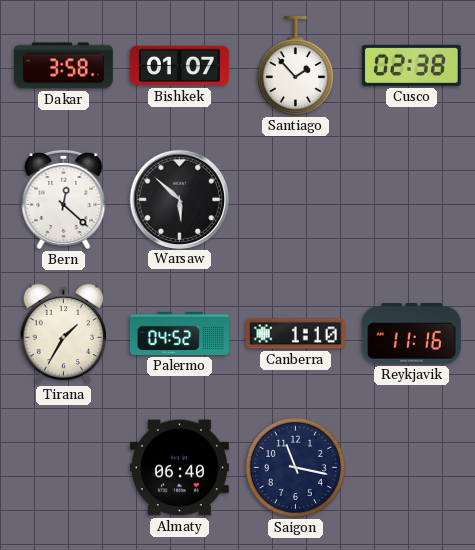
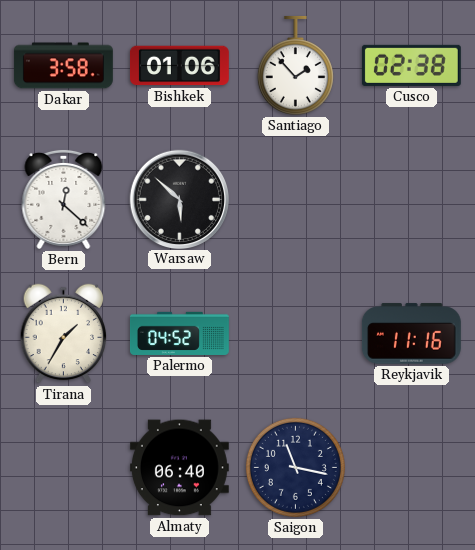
Bishkek: 01:07 -> 01:06 (179, 66)
Canberra: 1:10 -> none (295, 334)
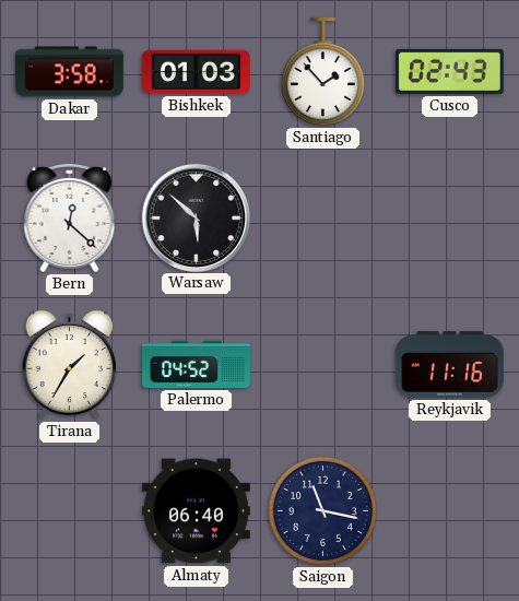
Bishkek: 01:06 -> 01:03 (196, 72)
Cusco: 02:38 -> 02:43 (449, 71)
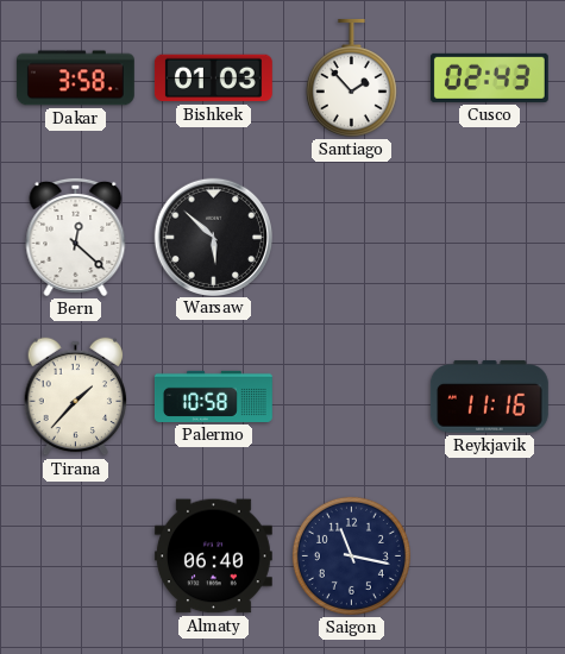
Tirana: 1:35 -> 1:37 (76, 397)
Palermo: 04:52 -> 10:58 (213, 396)
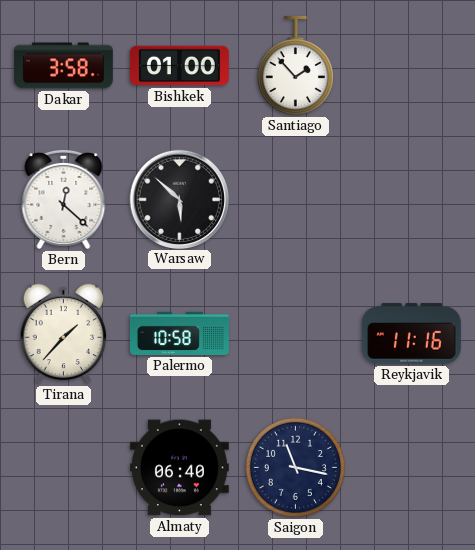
Bishkek: 01:03 -> 01:00 (179, 66)
Cusco: 02:43 -> none (489, 77)
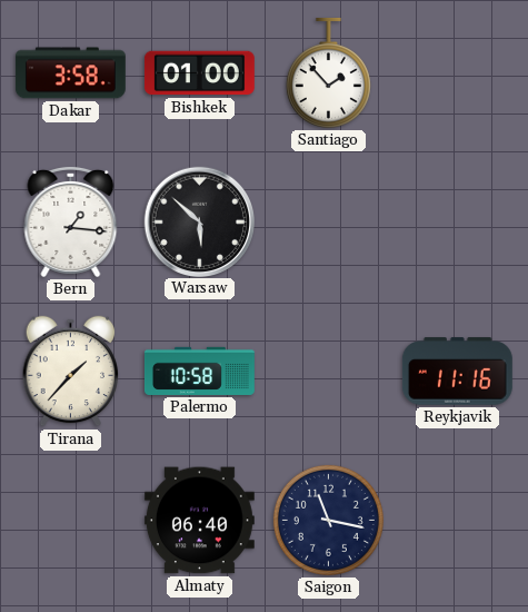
Bern: 12:22 -> 1:16 (71, 221)
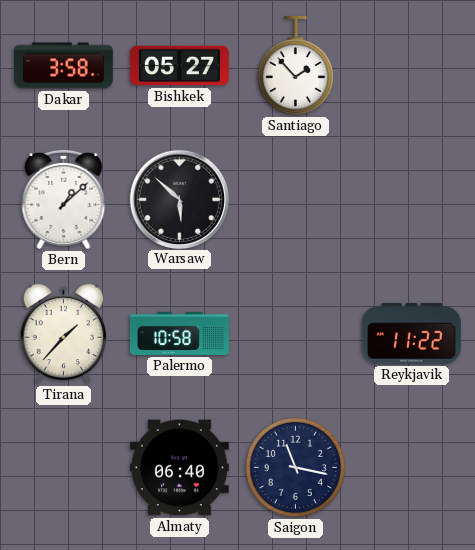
Bishkek: 01:00 -> 05:27 (179, 66)
Bern: 1:16 -> 1:08 (64, 199)
Reykjavik: 11:16 -> 11:22 (411, 334)
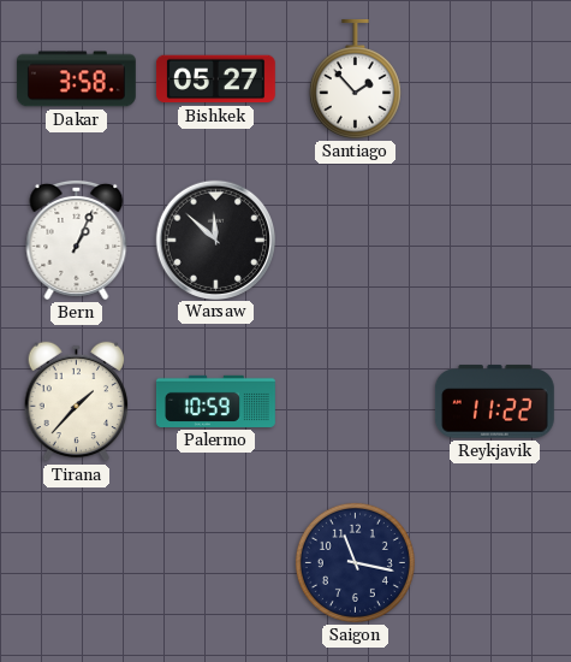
Bern: 1:08 -> 1:04 (77, 240)
Warsaw: 5:52 -> 11:52 (215, 240)
Palermo: 10:58 -> 10:59 (215, 401)
Almaty: 06:40 -> none (179, 468)
